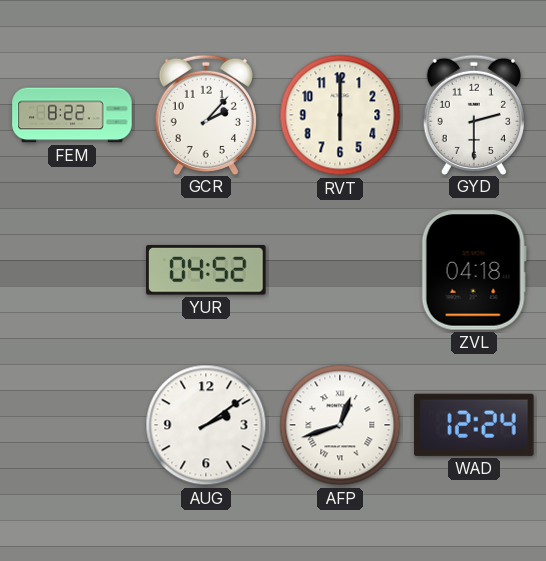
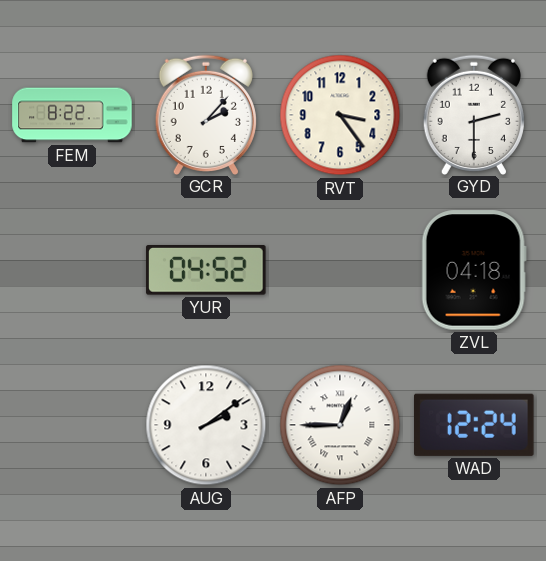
RVT: 6:00 -> 3:24 (340, 115)
AFP: 12:42 -> 12:45 (340, 425)
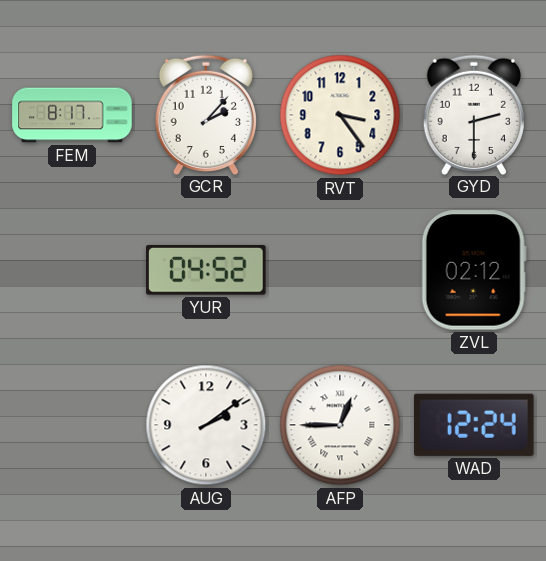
FEM: 8:22 -> 8:17 (72, 115)
ZVL: 04:18 -> 02:12 (474, 270)
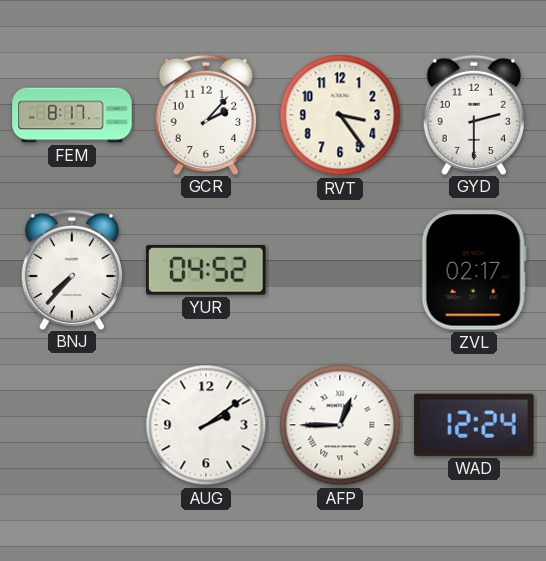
BNJ: none -> 7:37 (72, 269)
ZVL: 02:12 -> 02:17 (474, 270)
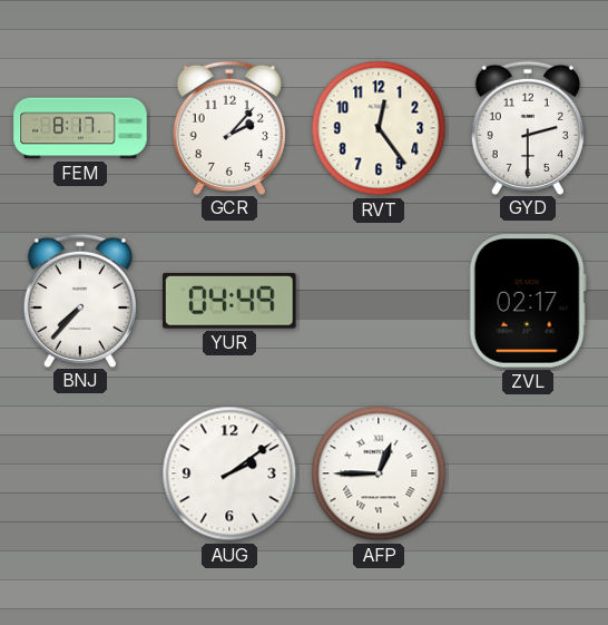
RVT: 3:24 -> 12:24 (379, 128)
YUR: 04:52 -> 04:49 (229, 302)
WAD: 12:24 -> none (475, 425)
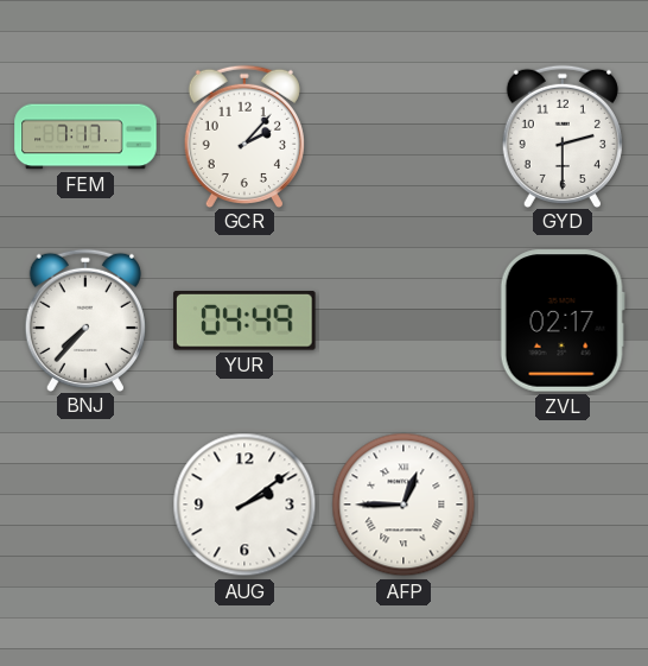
FEM: 8:17 -> 7:17 (85, 137)
RVT: 12:24 -> none (379, 128)
